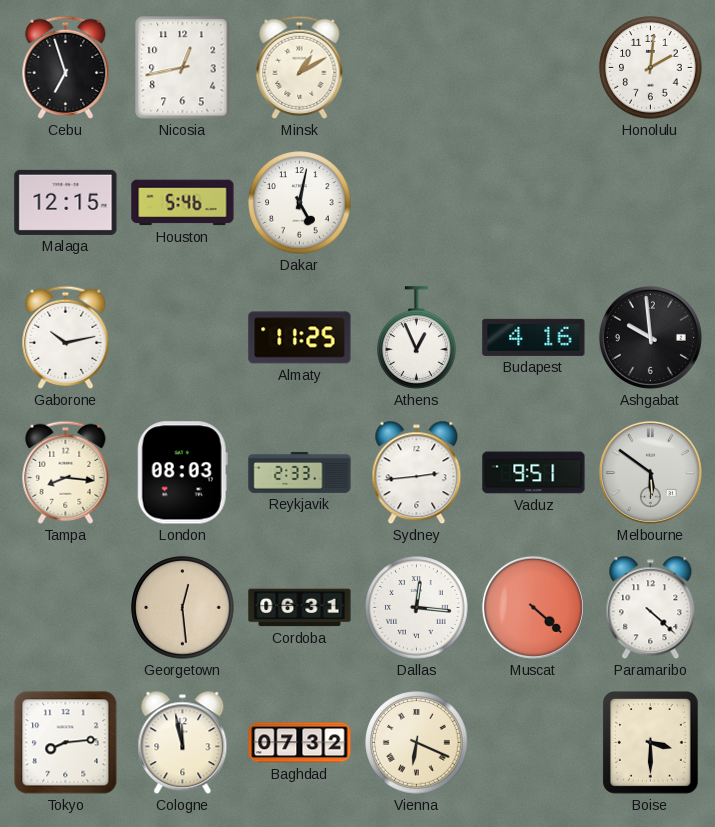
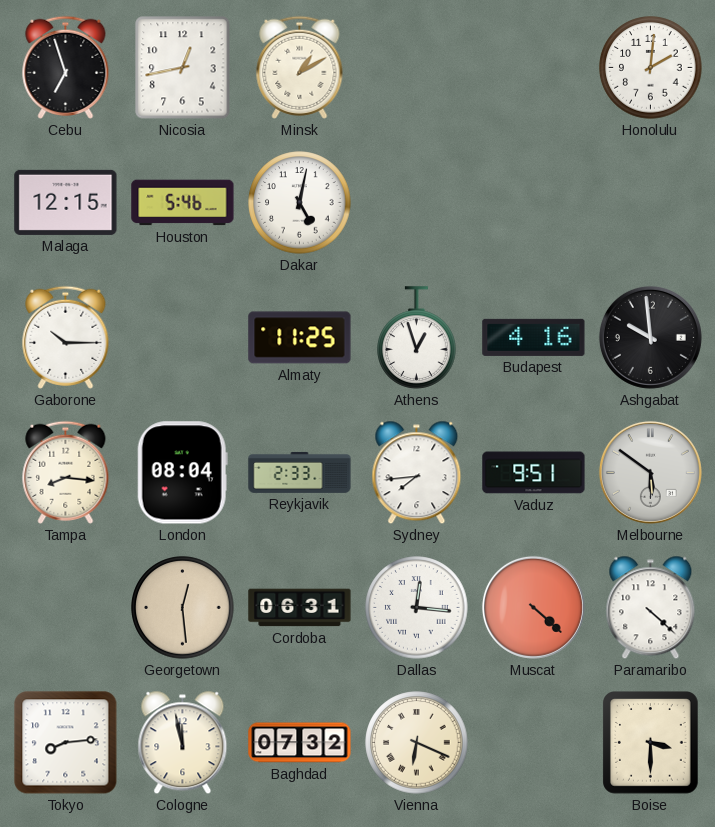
Gaborone: 10:13 -> 10:15 (66, 337)
Athens: 12:56 -> 12:57 (417, 338)
London: 08:03 -> 08:04 (182, 473)
Sydney: 2:44 -> 7:44 (417, 473)
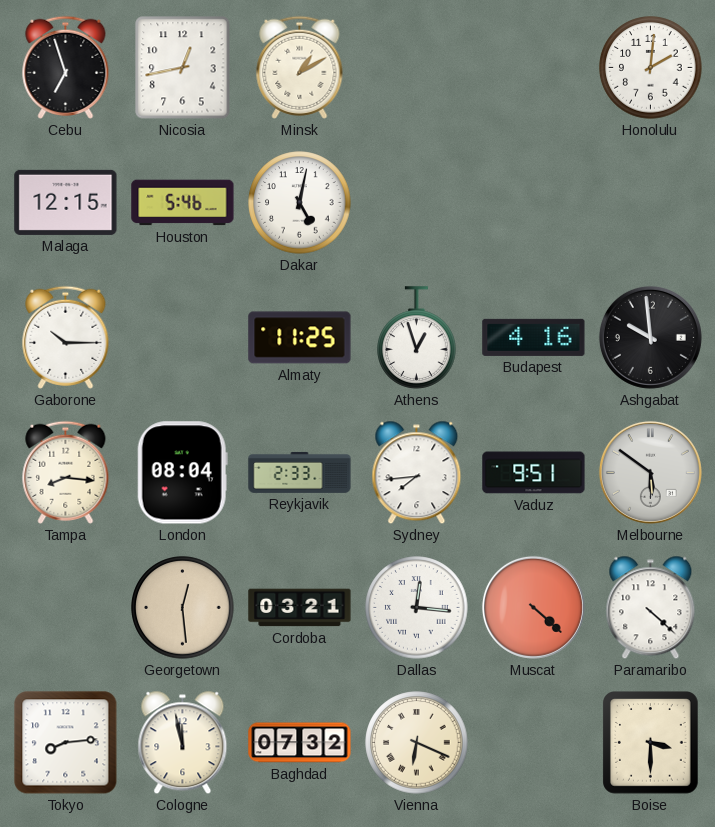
Cordoba: 06:31 -> 03:21 (300, 608)
